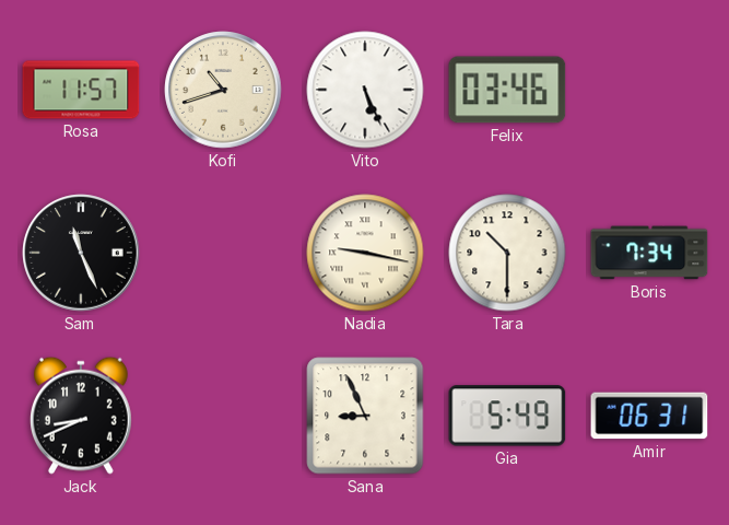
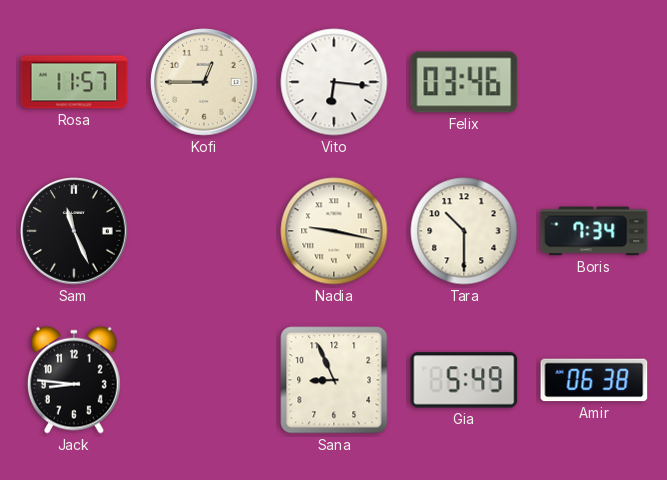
Kofi: 10:42 -> 12:45 (204, 82)
Vito: 5:26 -> 6:16 (334, 82)
Jack: 8:41 -> 8:46 (74, 380)
Amir: 06:31 -> 06:38 (594, 380)
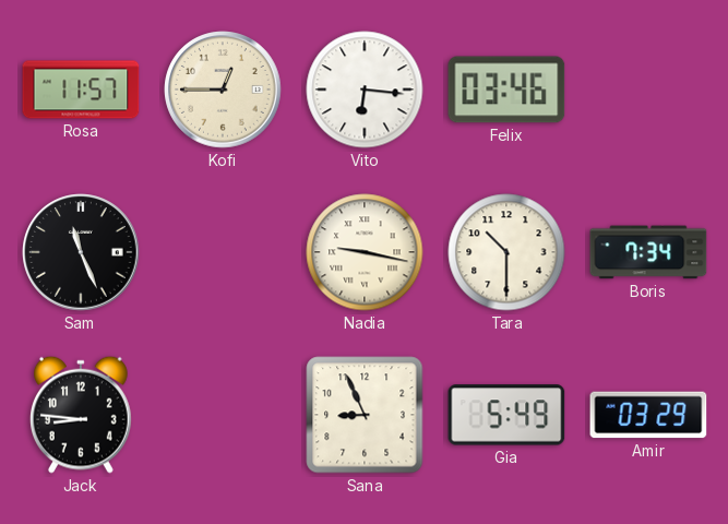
Amir: 06:38 -> 03:29 (648, 415)
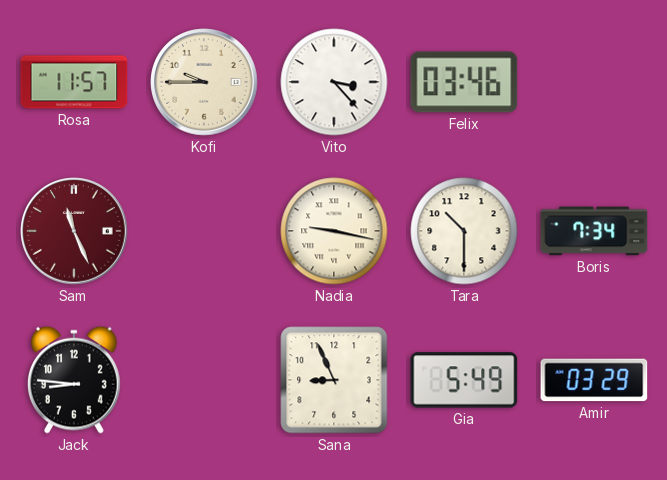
Kofi: 12:45 -> 9:45 (204, 82)
Vito: 6:16 -> 3:23 (334, 82)
Sam dial: black -> burgundy (74, 231)
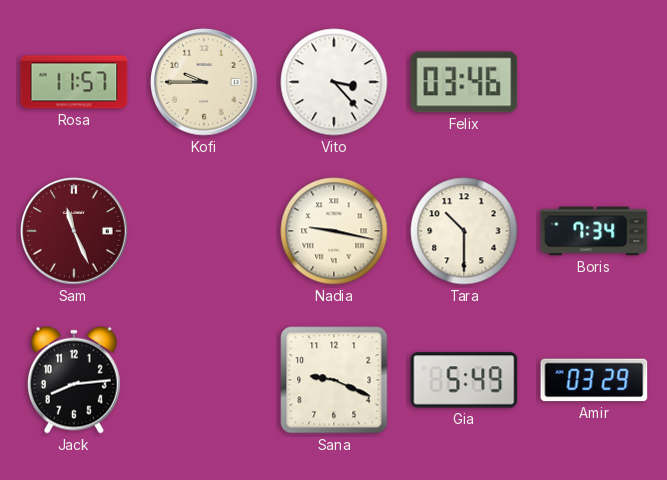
Jack: 8:46 -> 8:14 (74, 380)
Sana: 8:56 -> 9:19 (334, 380)
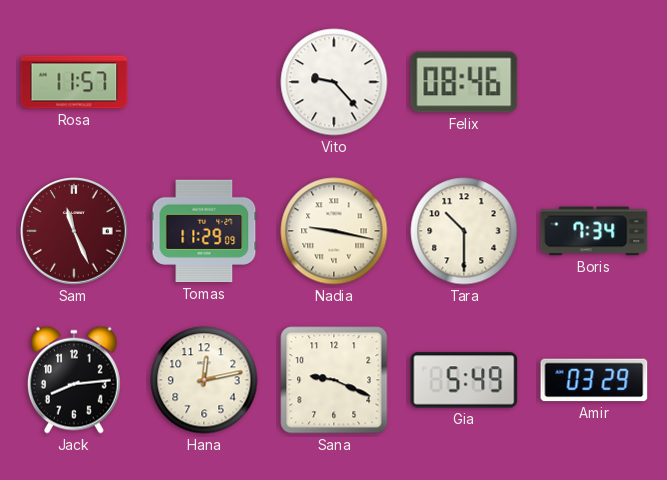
Kofi: 9:45 -> none (204, 82)
Vito: 3:23 -> 9:23 (334, 82)
Felix: 03:46 -> 08:46 (464, 82)
Tomas: none -> 11:29 (204, 231)
Hana: none -> 12:13 (204, 380)
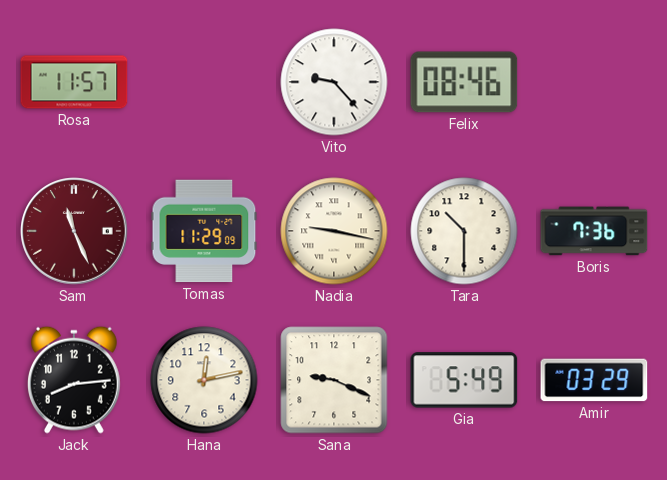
Boris: 7:34 -> 7:36 (594, 231)
